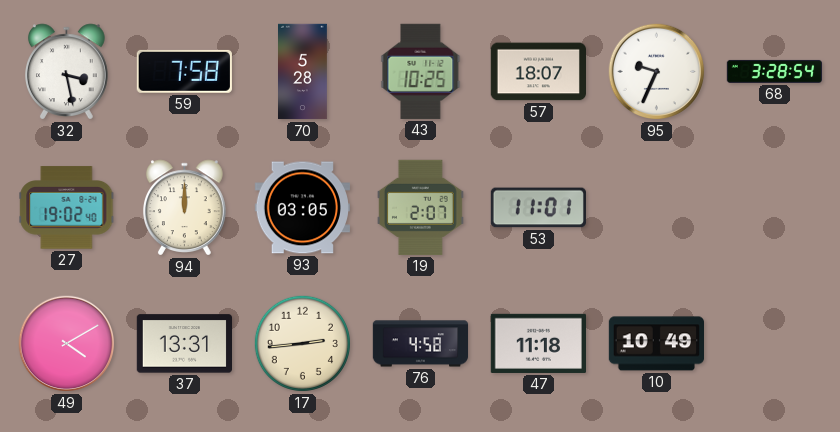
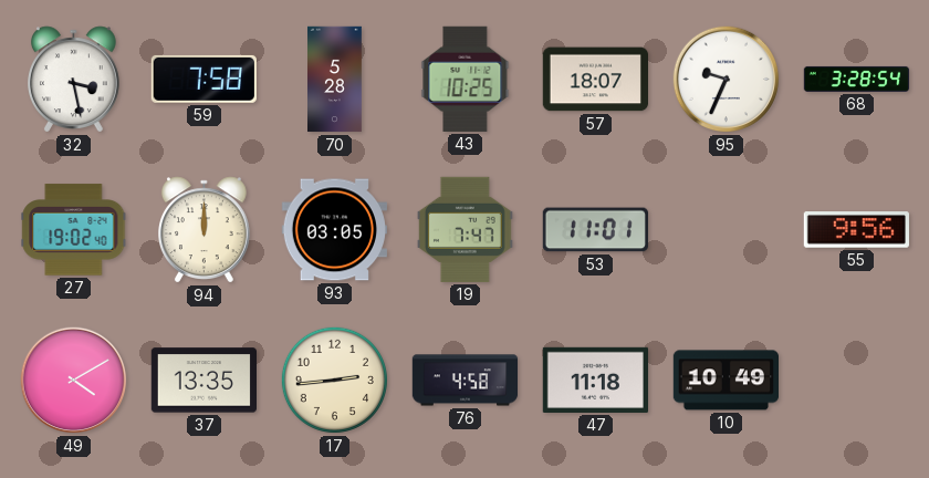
19: 2:07 -> 7:47 (464, 229)
55: none -> 9:56 (856, 230)
37: 13:31 -> 13:35 (203, 381)
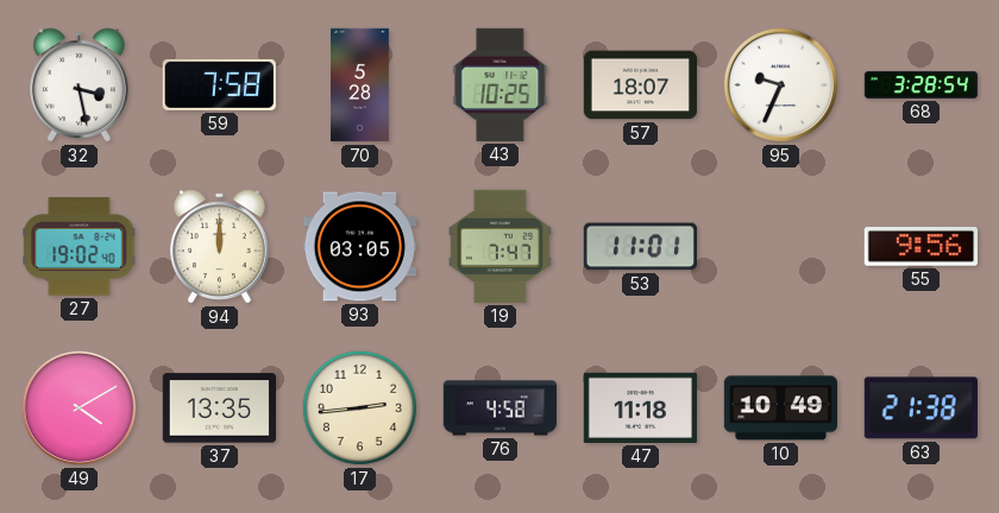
63: none -> 21:38 (921, 408)
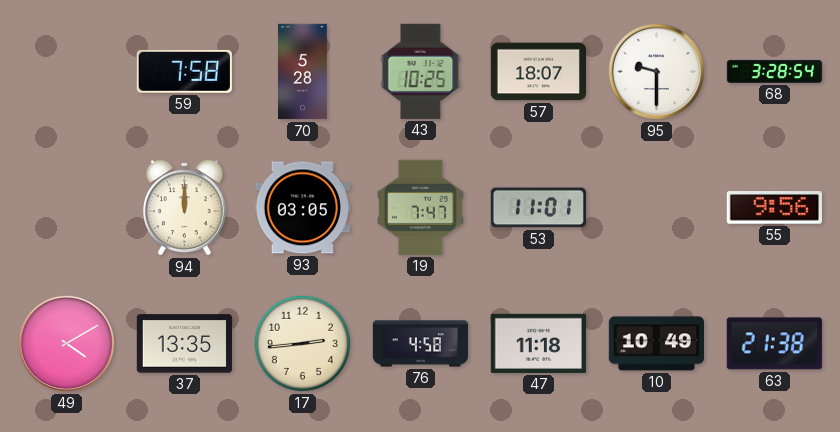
32: 3:28 -> none (80, 85)
95: 9:34 -> 9:30 (657, 72)
27: 19:02 -> none (80, 247)
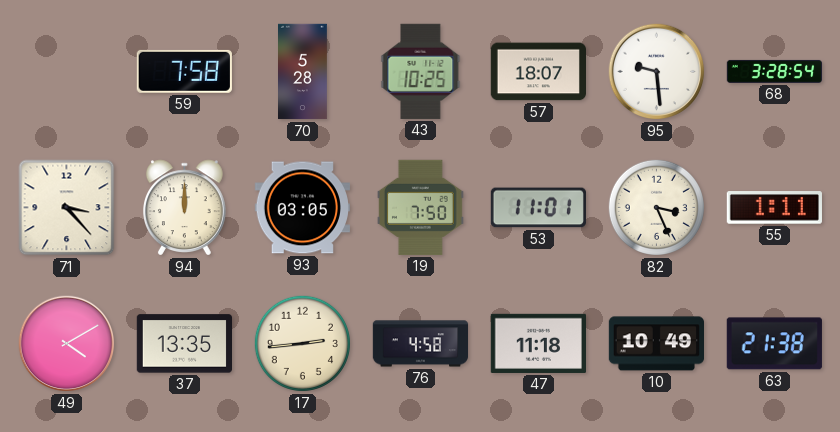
95: 9:30 -> 9:29 (657, 72)
71: none -> 3:23 (67, 208)
19: 7:47 -> 7:50 (420, 207)
82: none -> 3:26 (656, 207)
55: 9:56 -> 1:11 (774, 208)
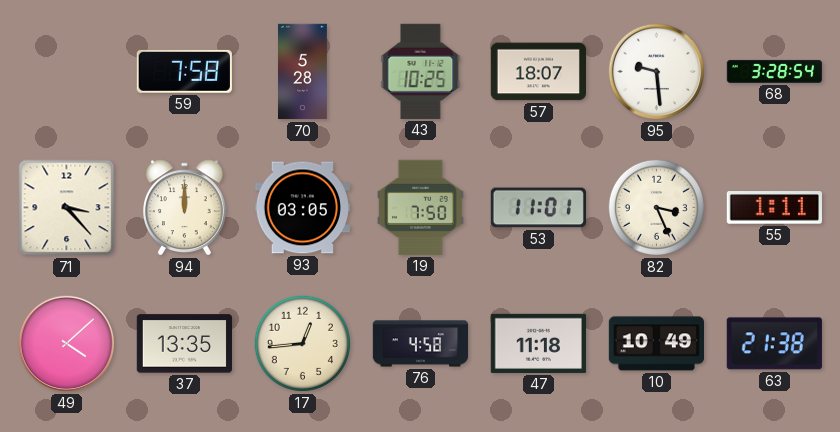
49: 4:10 -> 4:08 (67, 344)
17: 2:44 -> 12:44 (302, 343)
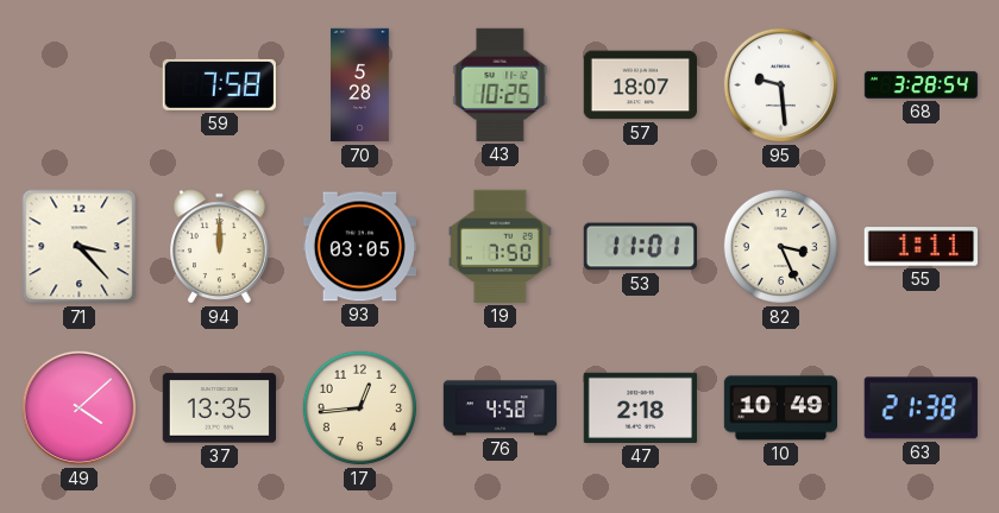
47: 11:18 -> 2:18 (640, 407)
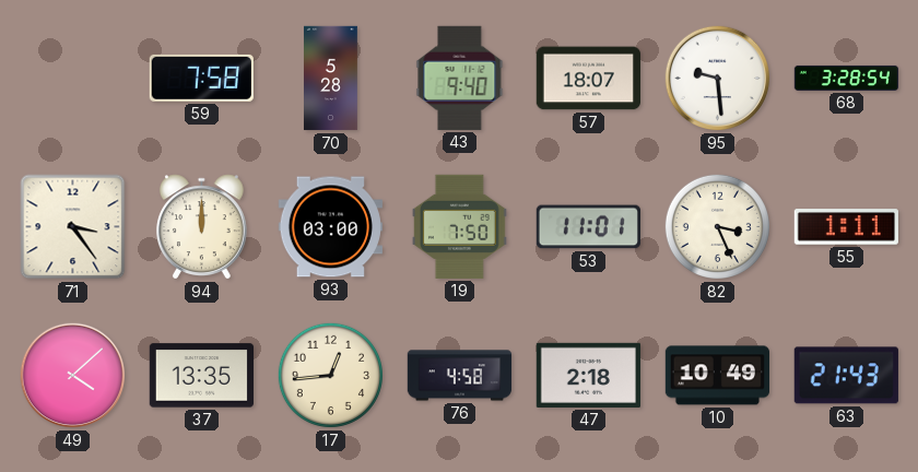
43: 10:25 -> 9:40 (460, 78)
71: 3:23 -> 3:24 (73, 227)
93: 03:05 -> 03:00 (330, 227)
63: 21:38 -> 21:43 (846, 376)
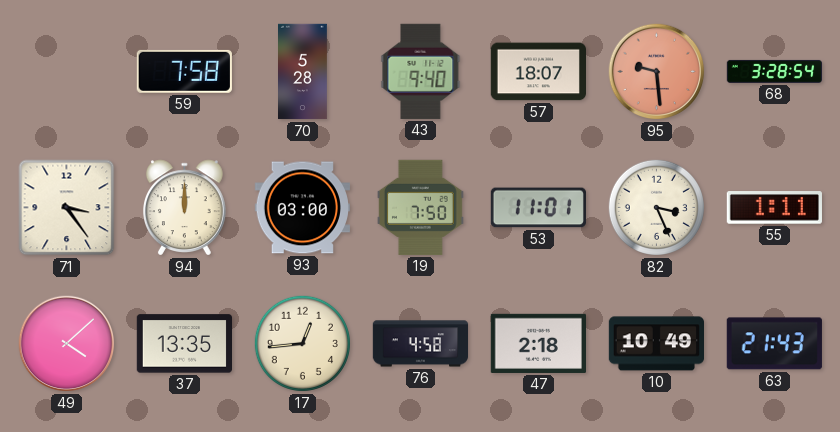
95 dial: white -> salmon (657, 72)
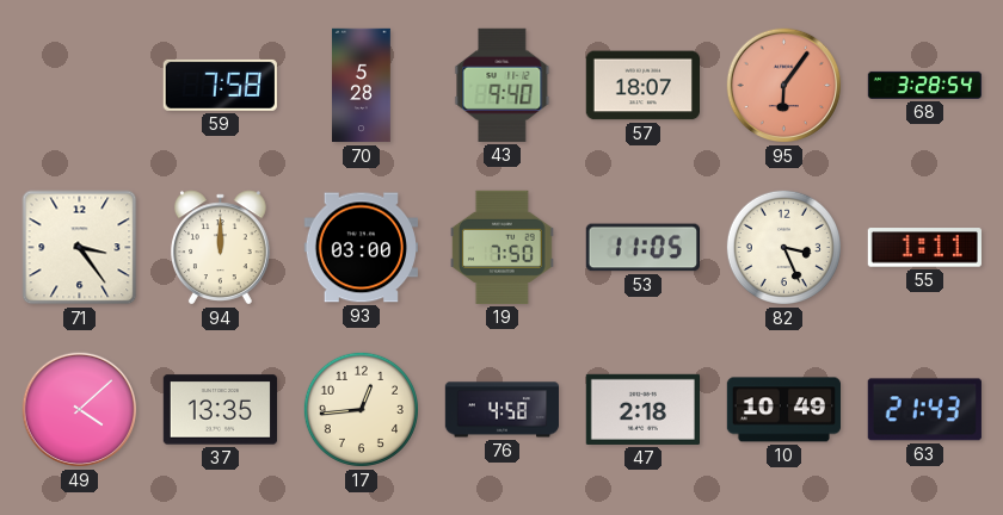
95: 9:29 -> 6:06 (784, 86)
53: 11:01 -> 11:05 (642, 248)
